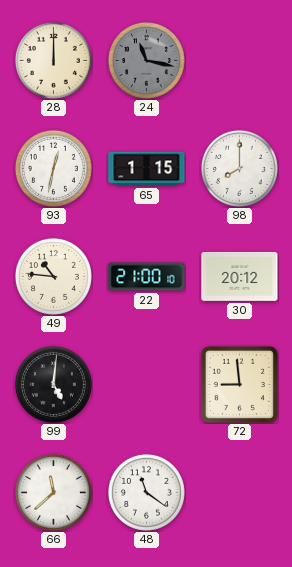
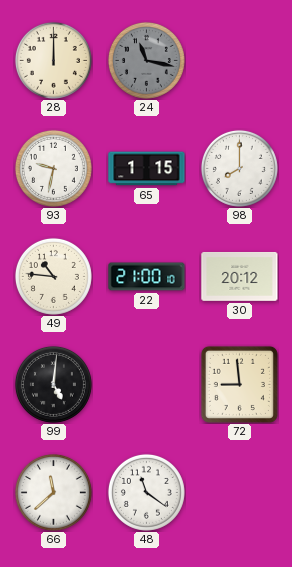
93: 12:32 -> 9:32 (53, 168)
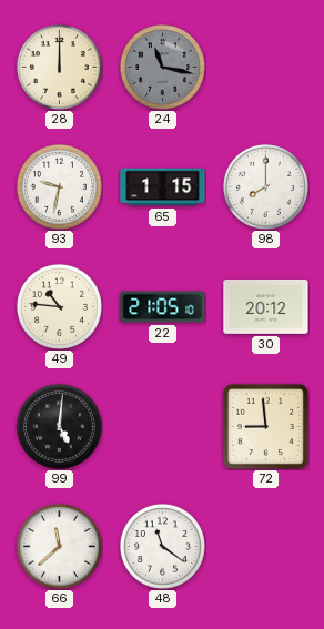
22: 21:00 -> 21:05 (163, 307)
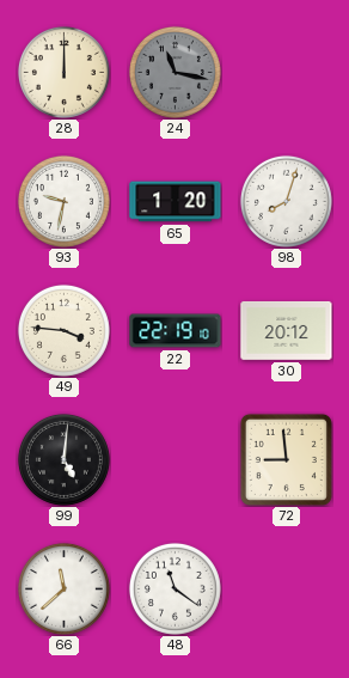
65: 1:15 -> 1:20 (176, 202)
98: 8:00 -> 8:03 (286, 201)
49: 10:46 -> 3:46 (63, 330)
22: 21:05 -> 22:19 (176, 331)
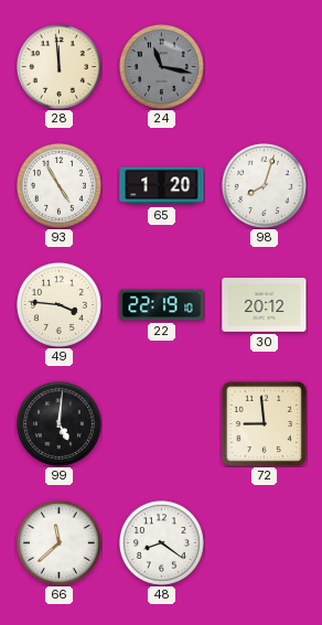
28: 12:00 -> 11:59 (58, 66)
93: 9:32 -> 4:55 (58, 185)
48: 11:21 -> 8:21 (161, 542)
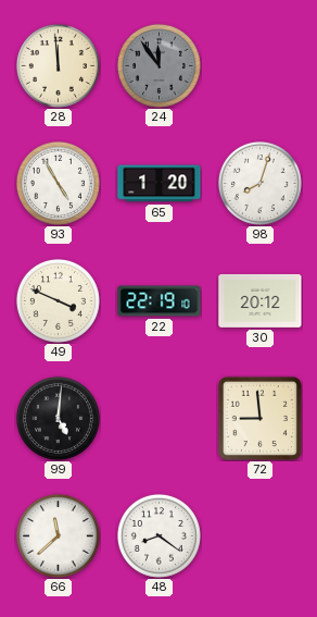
24: 11:17 -> 11:54 (158, 65)
49: 3:46 -> 3:49 (58, 300)
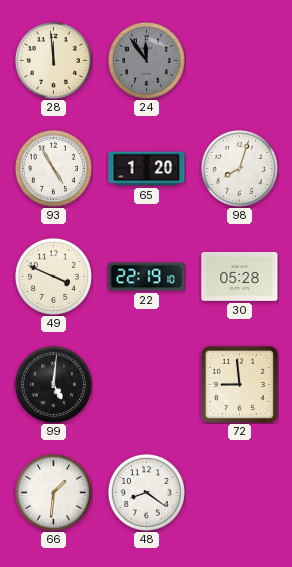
30: 20:12 -> 05:28 (240, 276)
66: 11:38 -> 1:31 (53, 492)
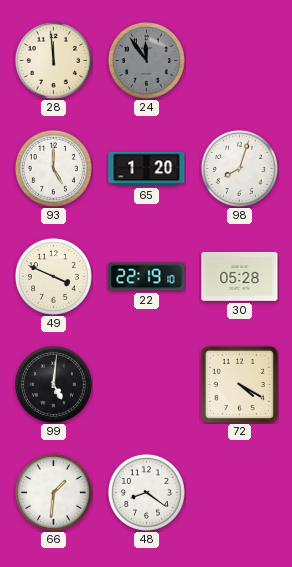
93: 4:55 -> 5:00 (53, 168)
72: 8:59 -> 4:20 (239, 384)
